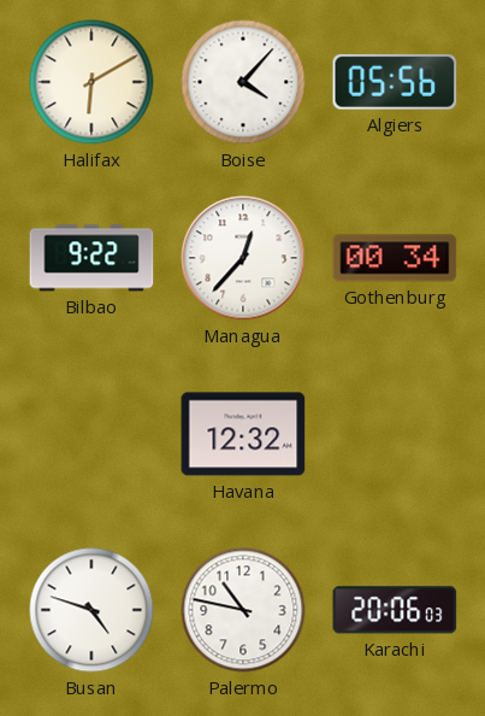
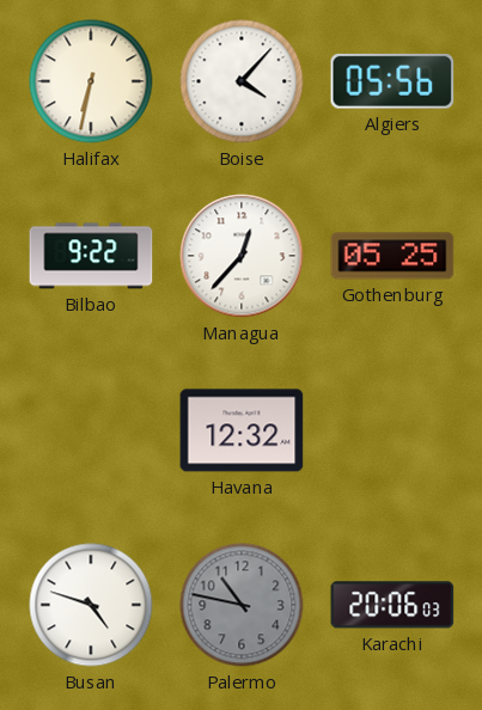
Halifax: 6:10 -> 6:32 (91, 81)
Gothenburg: 00:34 -> 05:25 (392, 256)
Palermo dial: white -> grey (242, 605)
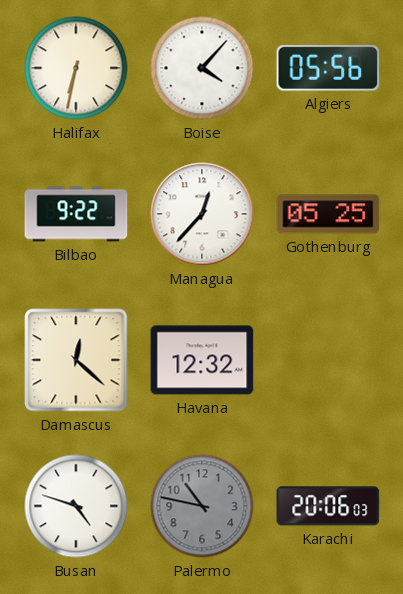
Damascus: none -> 12:22 (76, 360)
